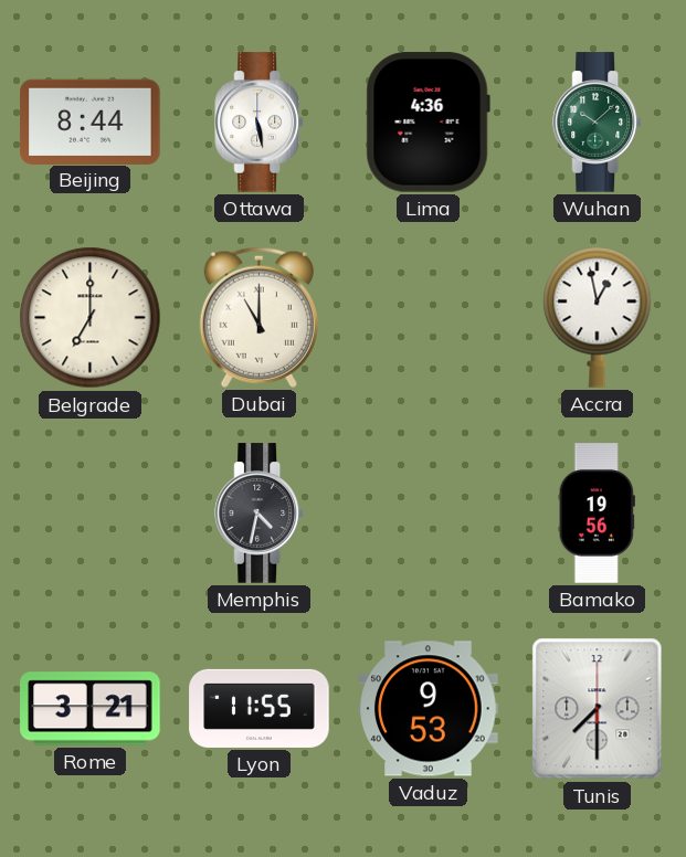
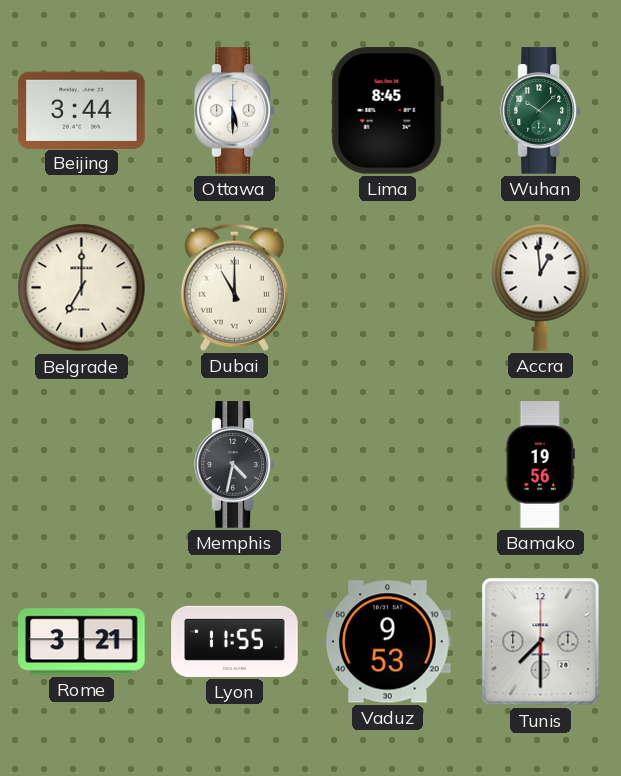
Beijing: 8:44 -> 3:44 (82, 110)
Ottawa: 5:28 -> 5:30 (234, 111)
Lima: 4:36 -> 8:45 (387, 111)
Accra: 12:58 -> 12:59 (541, 287)
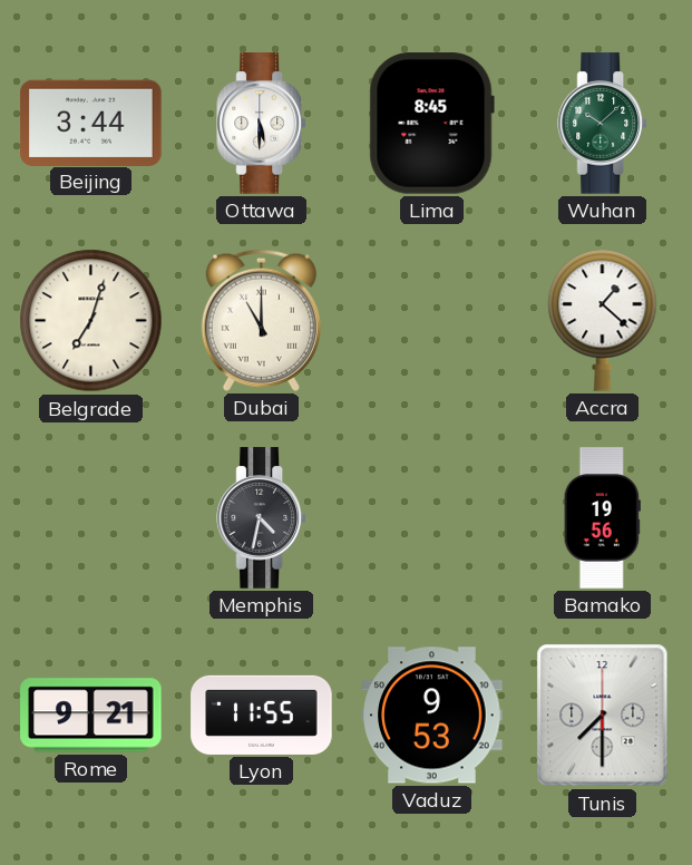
Belgrade: 7:00 -> 7:03 (91, 321)
Accra: 12:59 -> 1:22 (603, 320)
Rome: 3:21 -> 9:21 (91, 716)
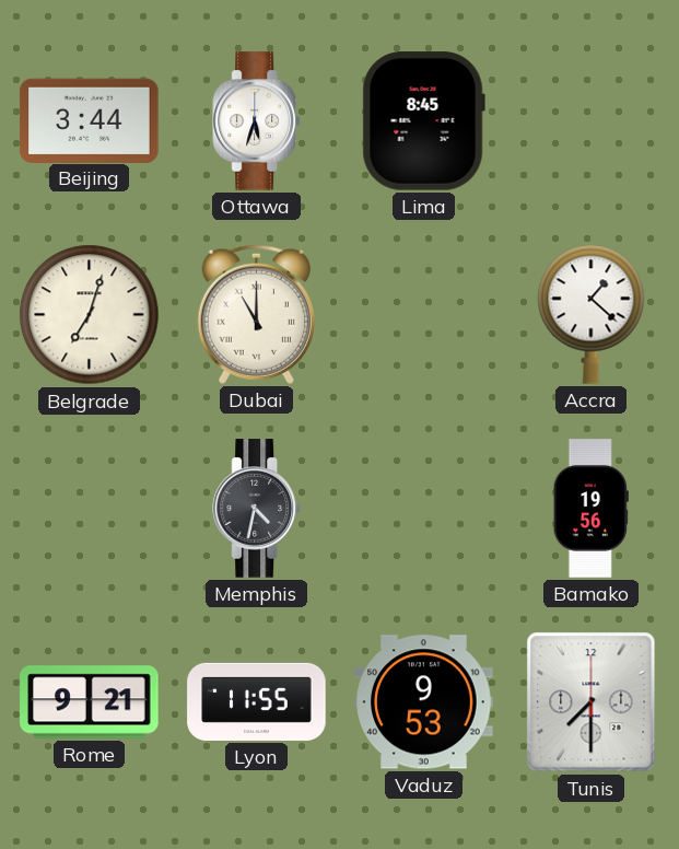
Ottawa: 5:30 -> 5:33 (256, 121)
Wuhan: 10:08 -> none (602, 124)
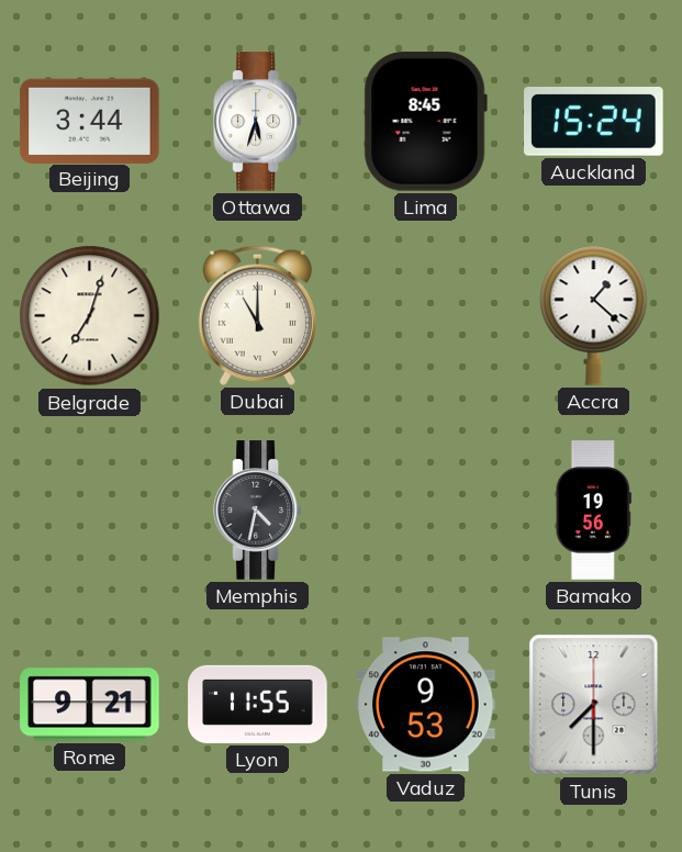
Auckland: none -> 15:24 (594, 122)
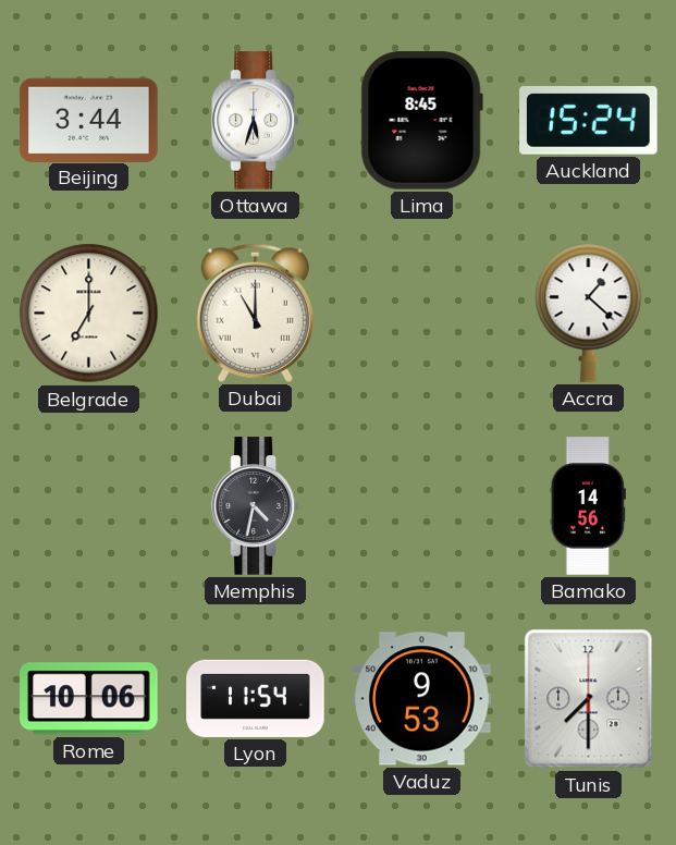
Belgrade: 7:03 -> 7:00 (89, 314)
Bamako: 19:56 -> 14:56 (588, 506)
Rome: 9:21 -> 10:06 (89, 699)
Lyon: 11:55 -> 11:54 (256, 698)
